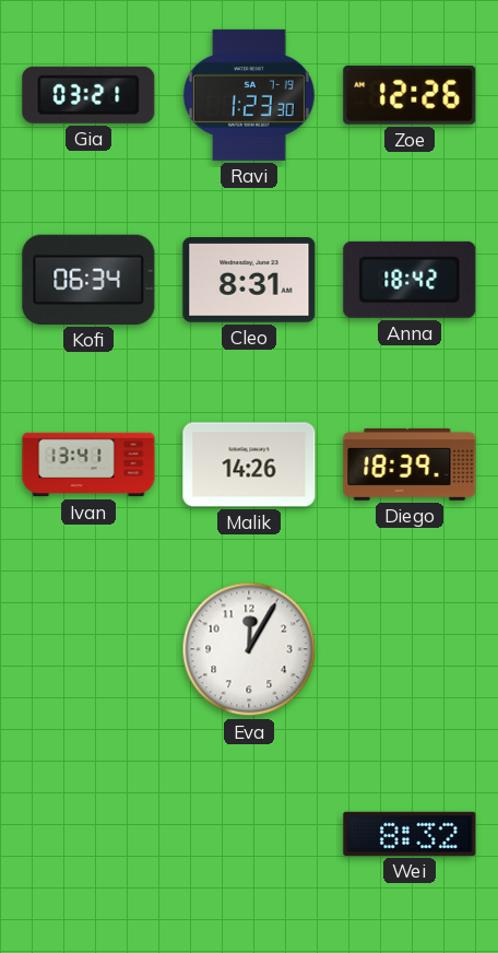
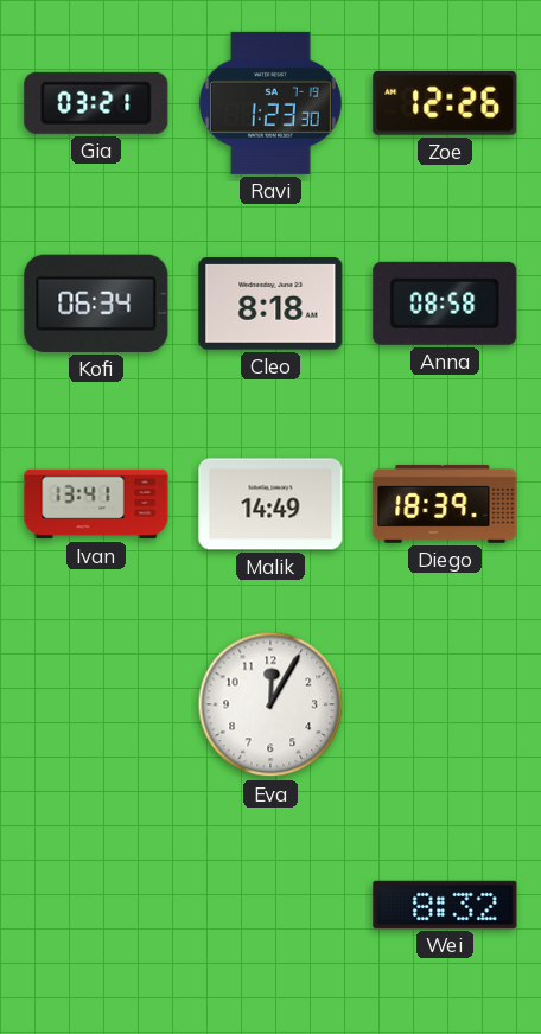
Cleo: 8:31 -> 8:18 (270, 305)
Anna: 18:42 -> 08:58 (445, 304)
Malik: 14:26 -> 14:49 (270, 504)
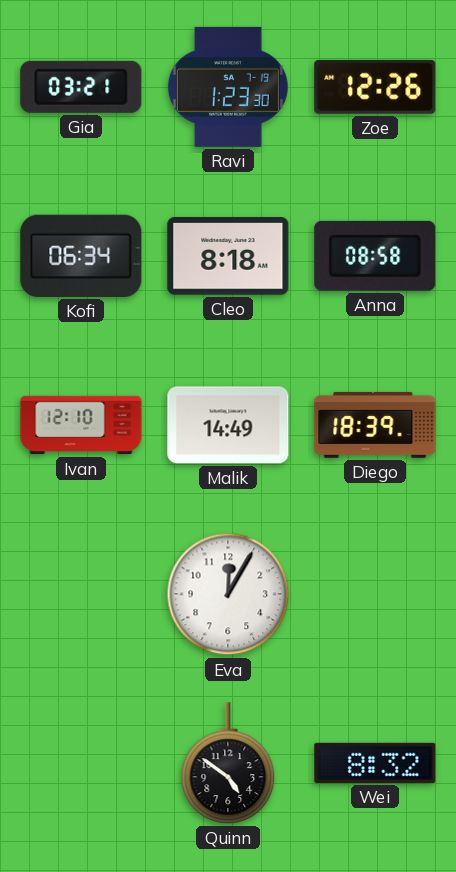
Ivan: 13:41 -> 12:10 (81, 425)
Quinn: none -> 4:51 (228, 763)
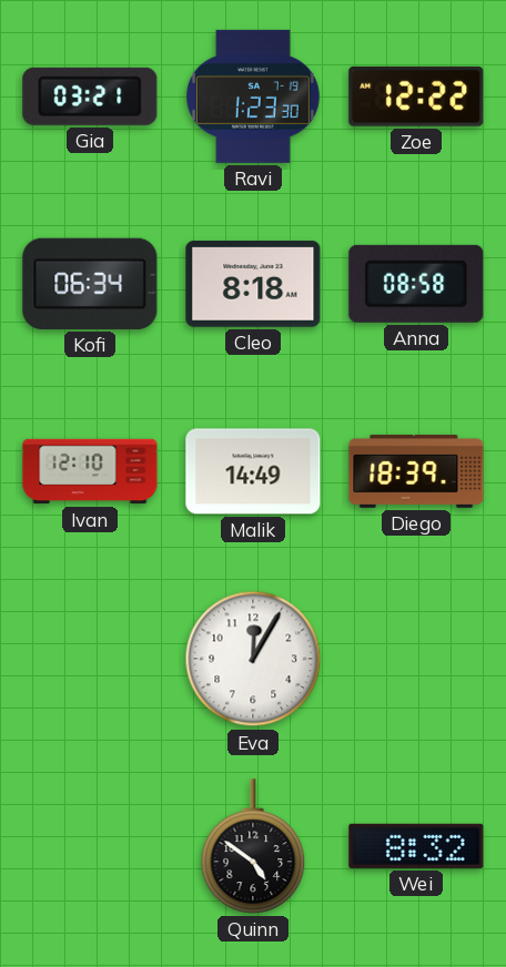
Zoe: 12:26 -> 12:22 (416, 96)
